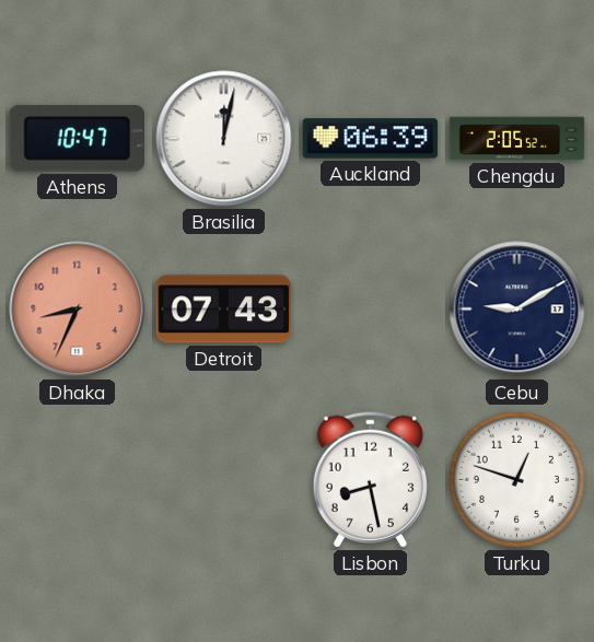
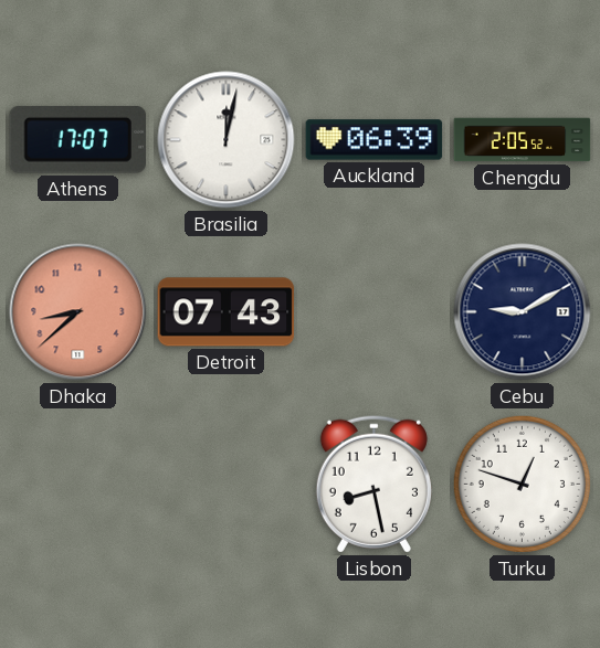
Athens: 10:47 -> 17:07 (77, 140)
Dhaka: 8:34 -> 8:38 (78, 312)
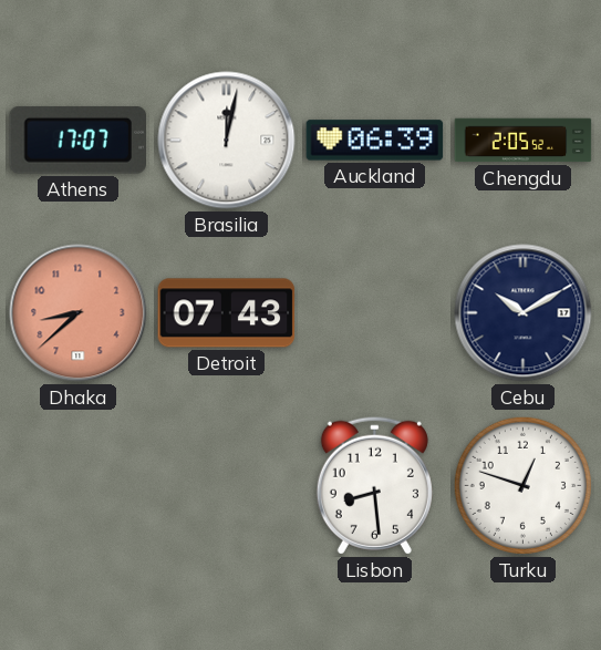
Cebu: 9:10 -> 10:10 (524, 313)
Lisbon: 8:28 -> 8:29 (374, 485)
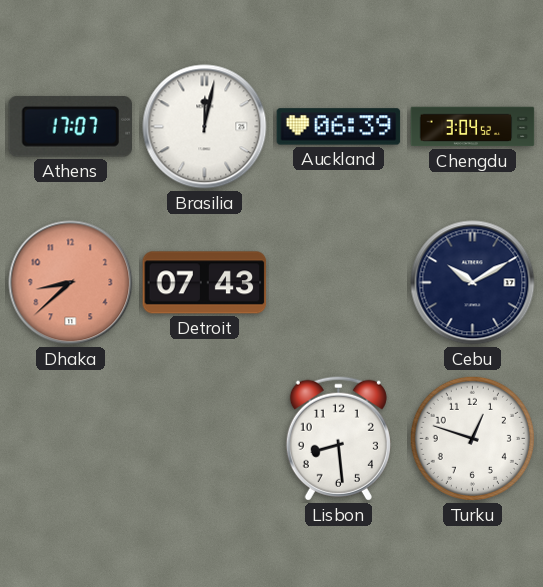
Chengdu: 2:05 -> 3:04 (473, 127)
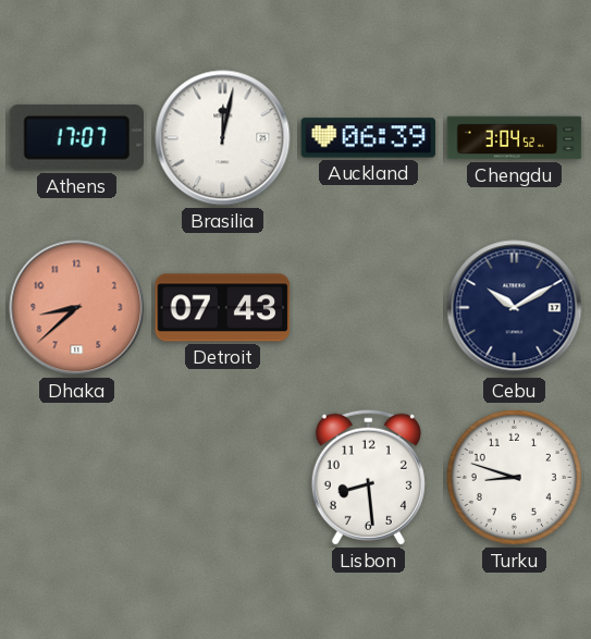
Turku: 12:48 -> 8:48 (514, 477)
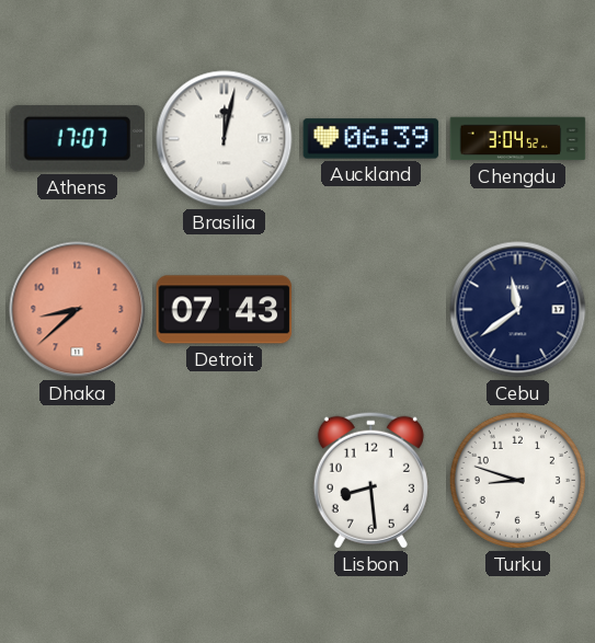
Cebu: 10:10 -> 11:39 (518, 310)
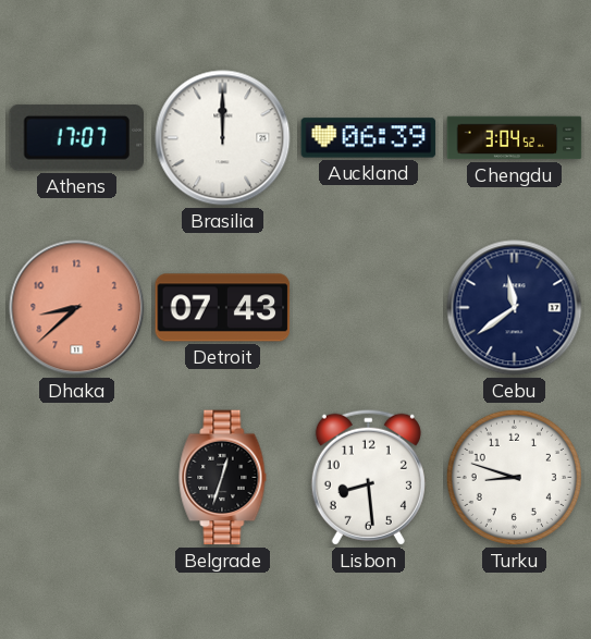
Brasilia: 12:02 -> 12:00 (223, 138)
Belgrade: none -> 12:33 (223, 478)
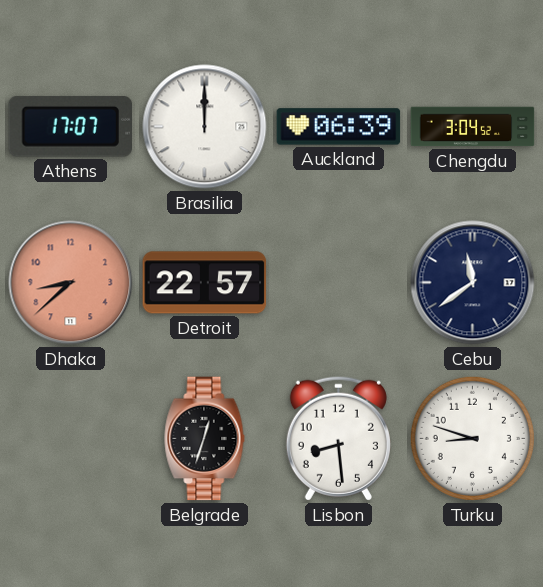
Detroit: 07:43 -> 22:57 (205, 283)
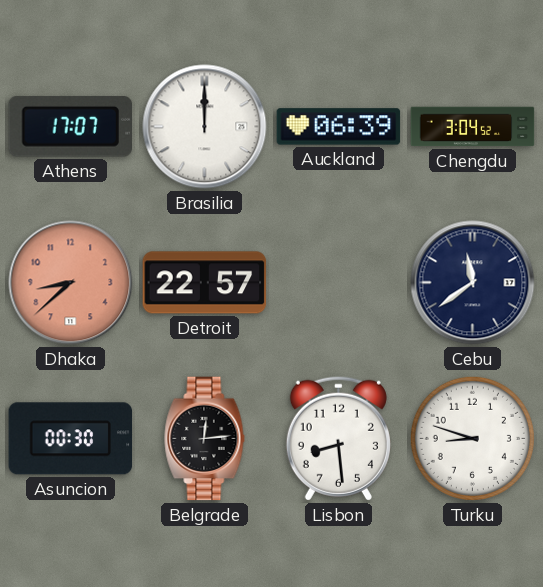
Asuncion: none -> 00:30 (71, 439)
Belgrade: 12:33 -> 12:14 (205, 439)
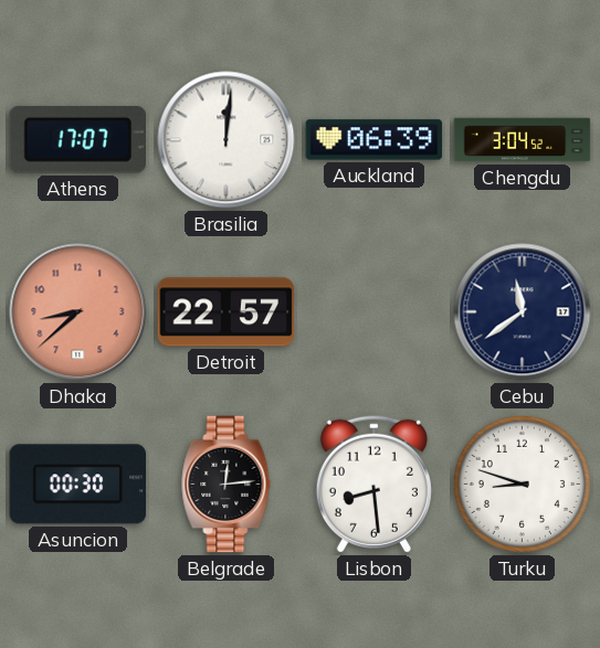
Brasilia: 12:00 -> 12:01 (227, 140)
